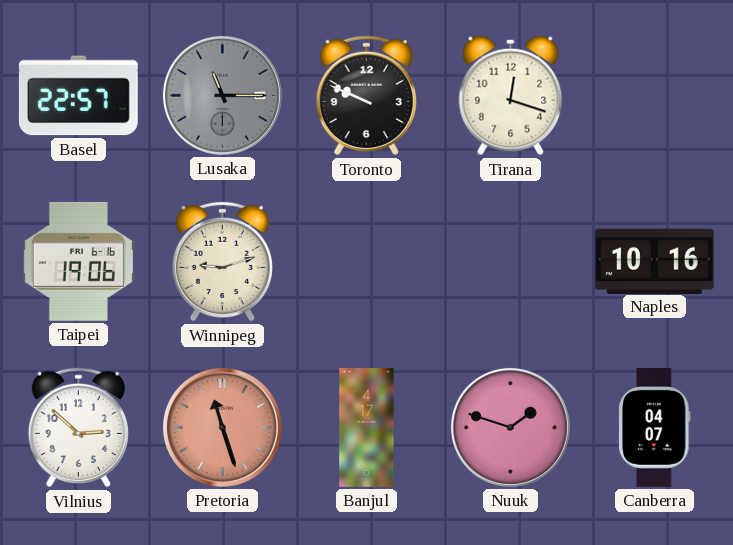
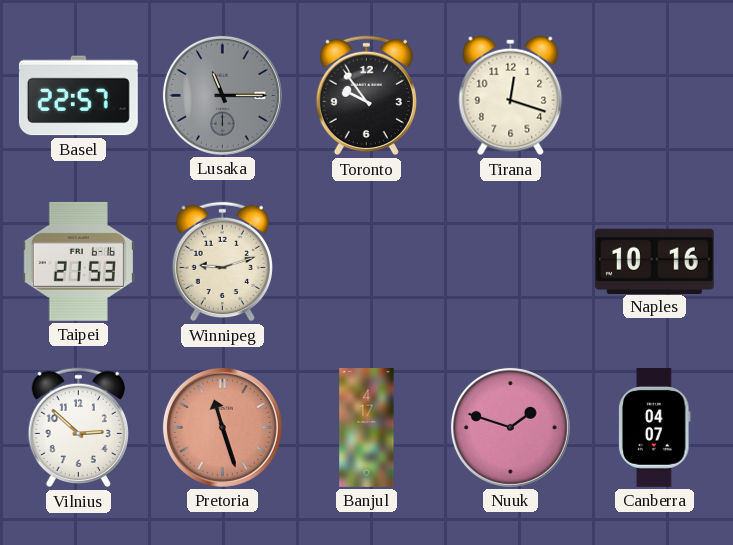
Toronto: 9:49 -> 9:54 (366, 96)
Taipei: 19:06 -> 21:53 (78, 261)
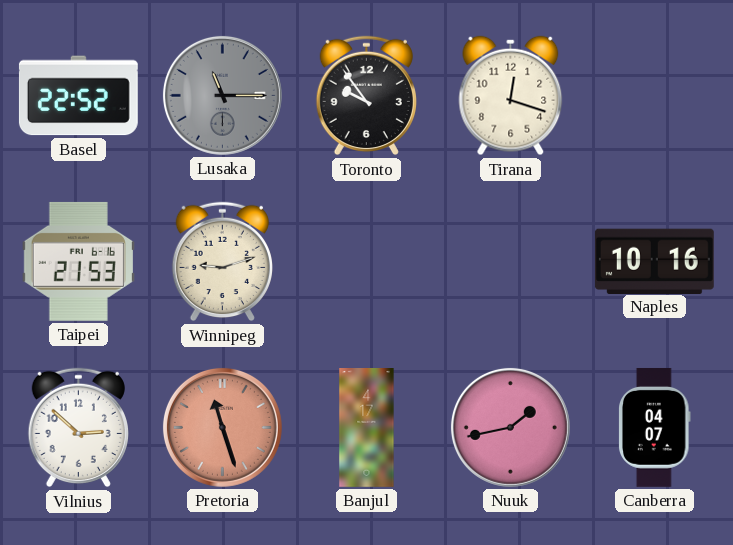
Basel: 22:57 -> 22:52 (78, 96)
Nuuk: 1:48 -> 1:43 (510, 427)
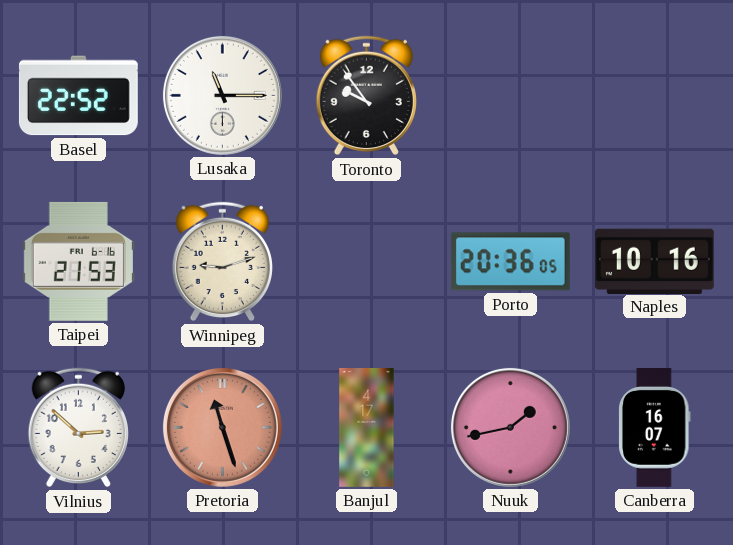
Lusaka dial: grey -> white (222, 95)
Tirana: 12:18 -> none (511, 96)
Porto: none -> 20:36 (510, 262)
Canberra: 04:07 -> 16:07 (655, 427)
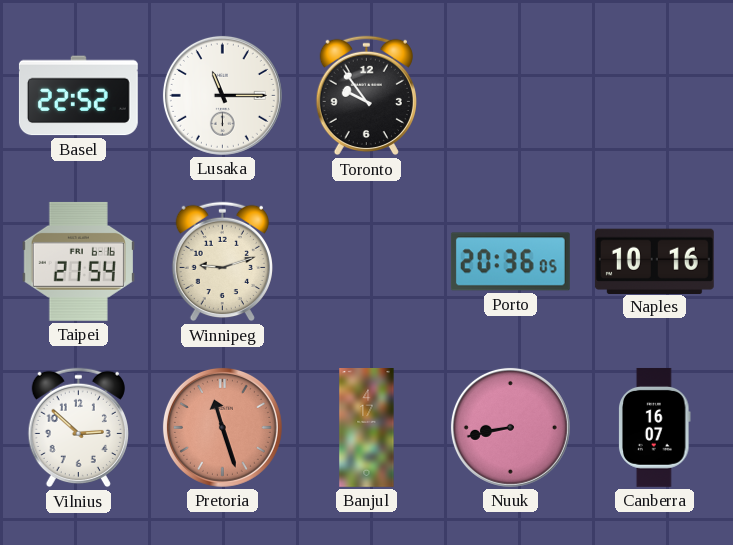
Taipei: 21:53 -> 21:54 (78, 261)
Nuuk: 1:43 -> 8:43 (510, 427)
